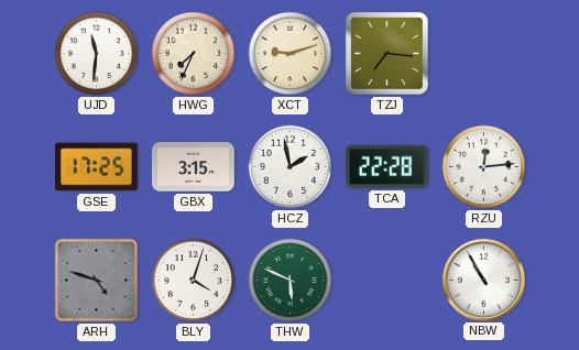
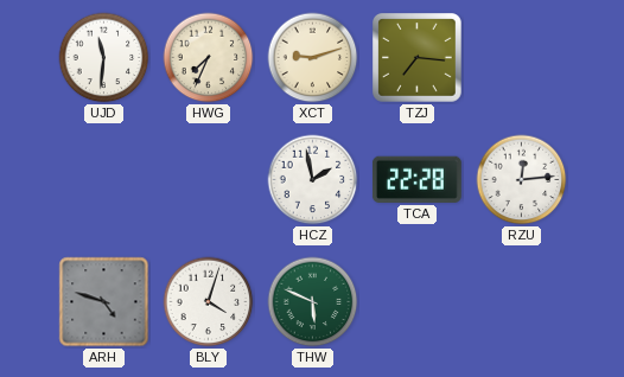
GSE: 17:25 -> none (97, 167)
GBX: 3:15 -> none (194, 167)
NBW: 10:55 -> none (483, 280)
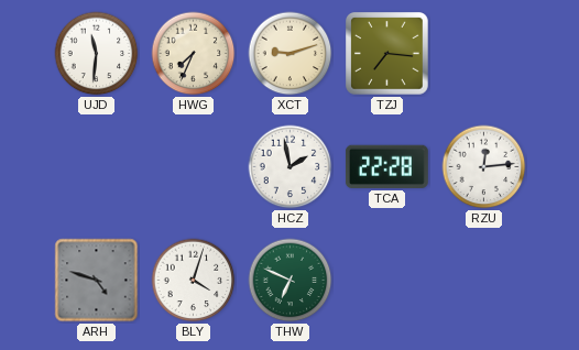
THW: 5:49 -> 6:49 (291, 281)
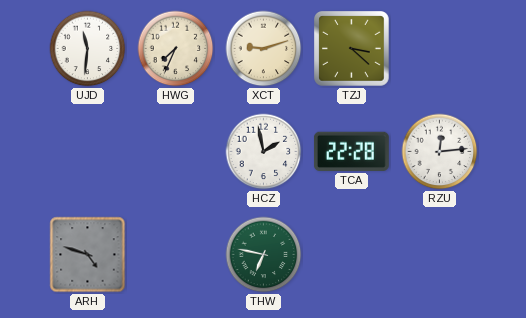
TZJ: 7:16 -> 3:22 (352, 49)
BLY: 4:03 -> none (194, 281)
THW: 6:49 -> 6:47 (264, 255)
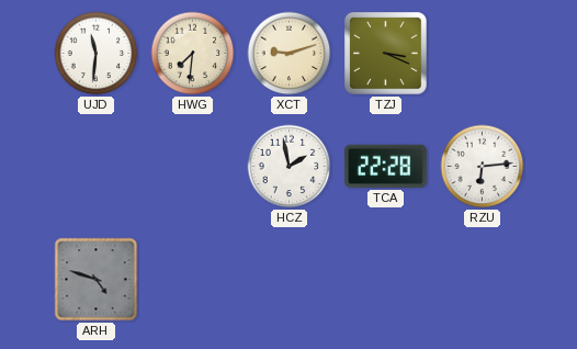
HWG: 7:34 -> 7:31 (193, 54)
TZJ: 3:22 -> 3:19 (386, 54)
RZU: 12:14 -> 6:14 (483, 167)
THW: 6:47 -> none (264, 255)
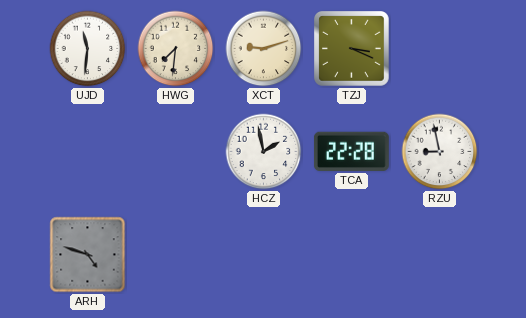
RZU: 6:14 -> 8:58 (440, 152)
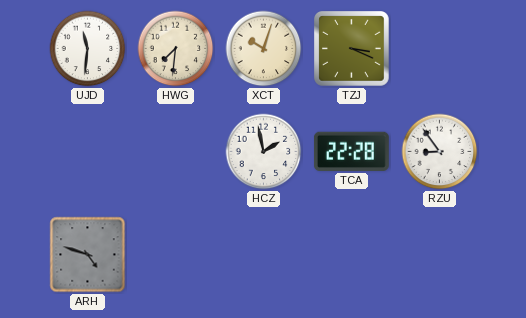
XCT: 9:12 -> 10:03 (264, 49)
RZU: 8:58 -> 8:54 (440, 152)
